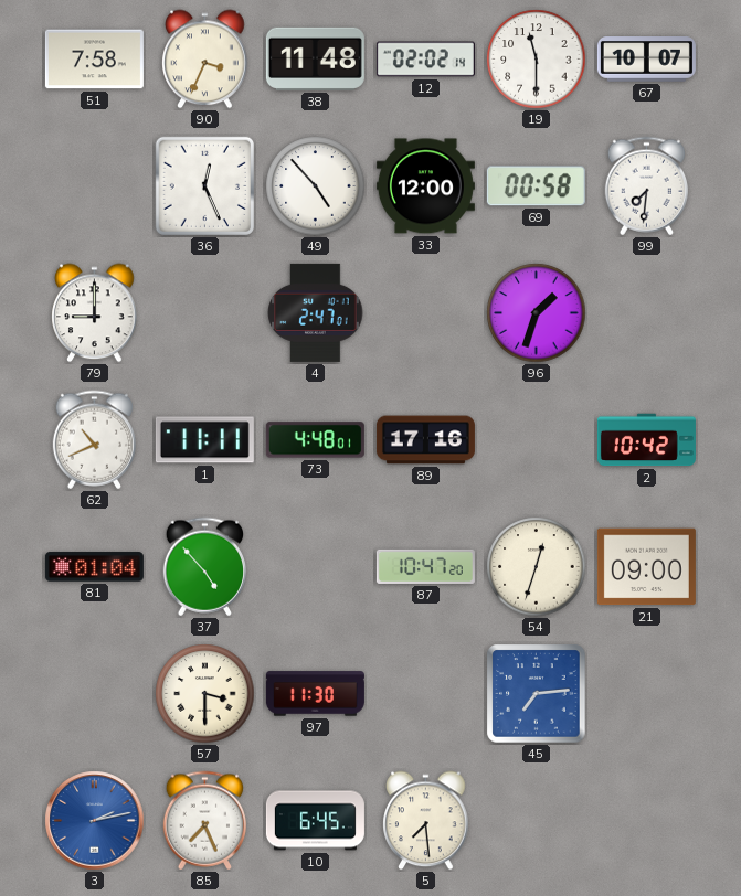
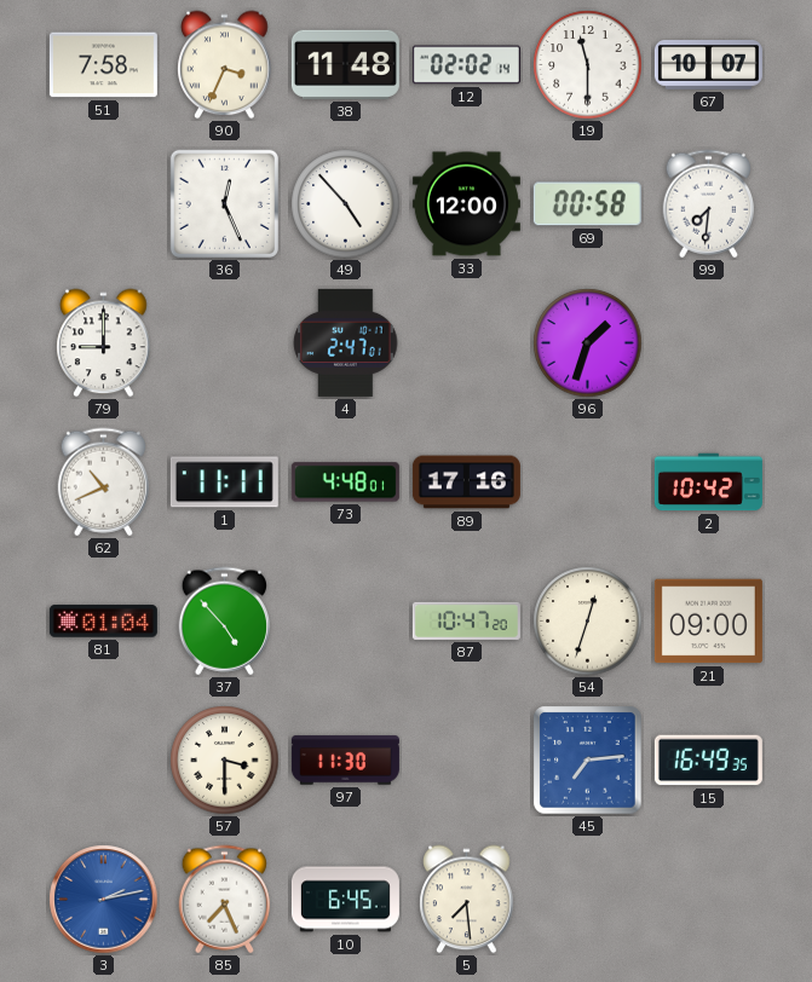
15: none -> 16:49 (708, 761)
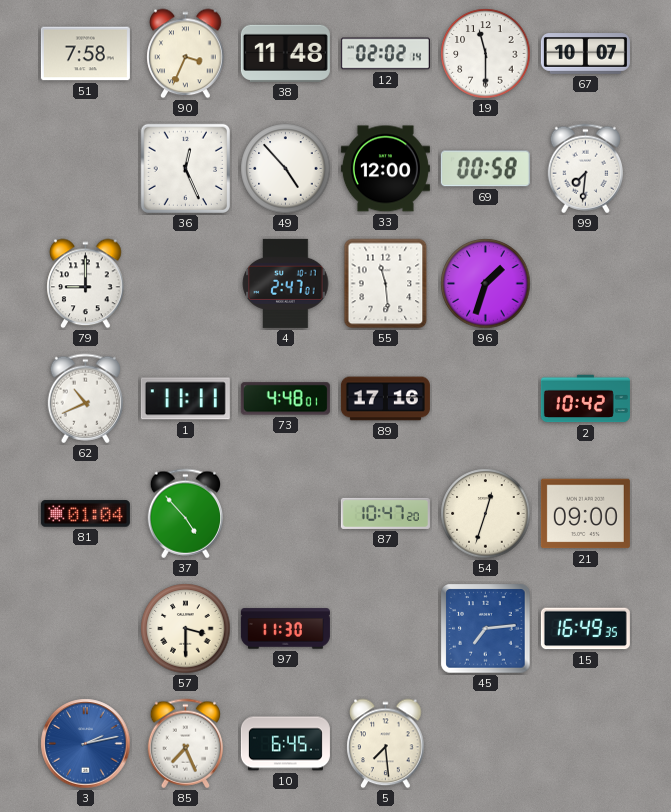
55: none -> 11:29 (386, 284)
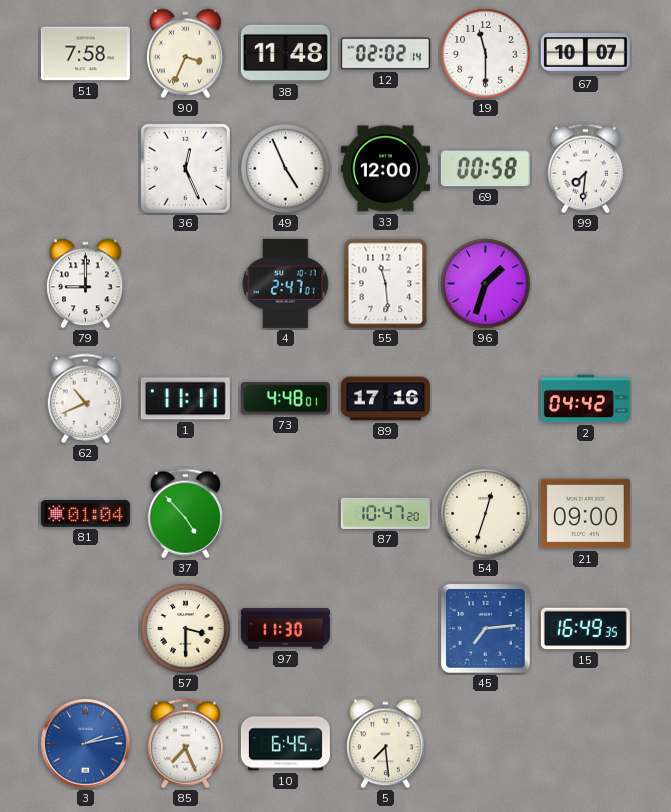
49: 4:53 -> 4:56 (286, 169)
2: 10:42 -> 04:42 (585, 399)
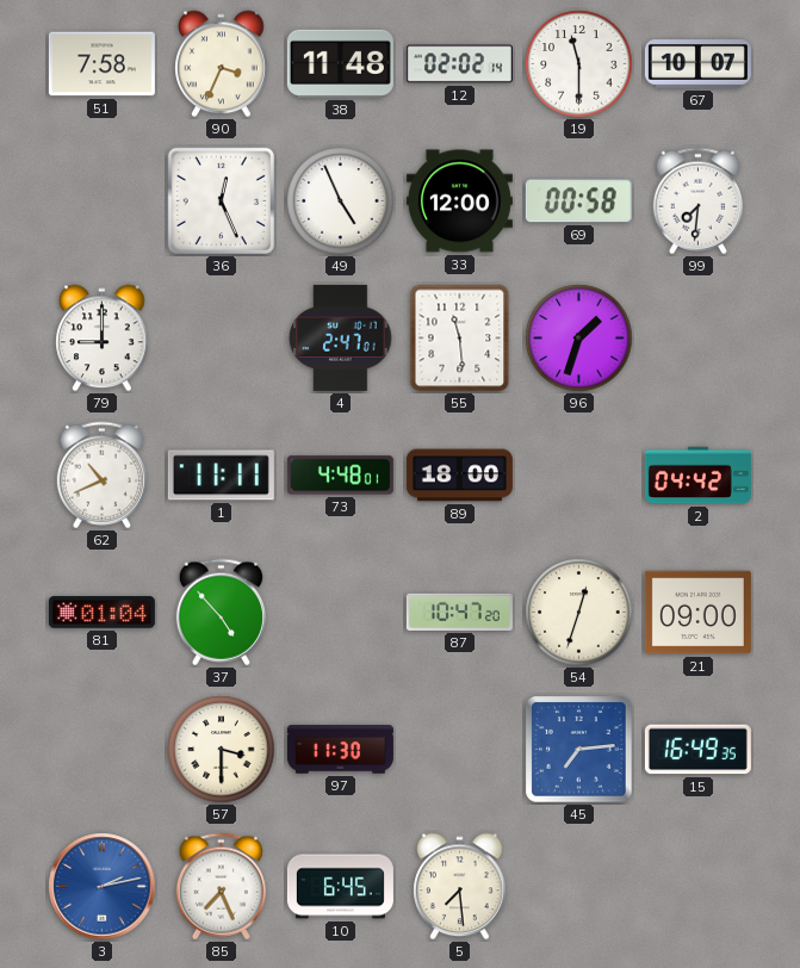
89: 17:16 -> 18:00 (459, 476)
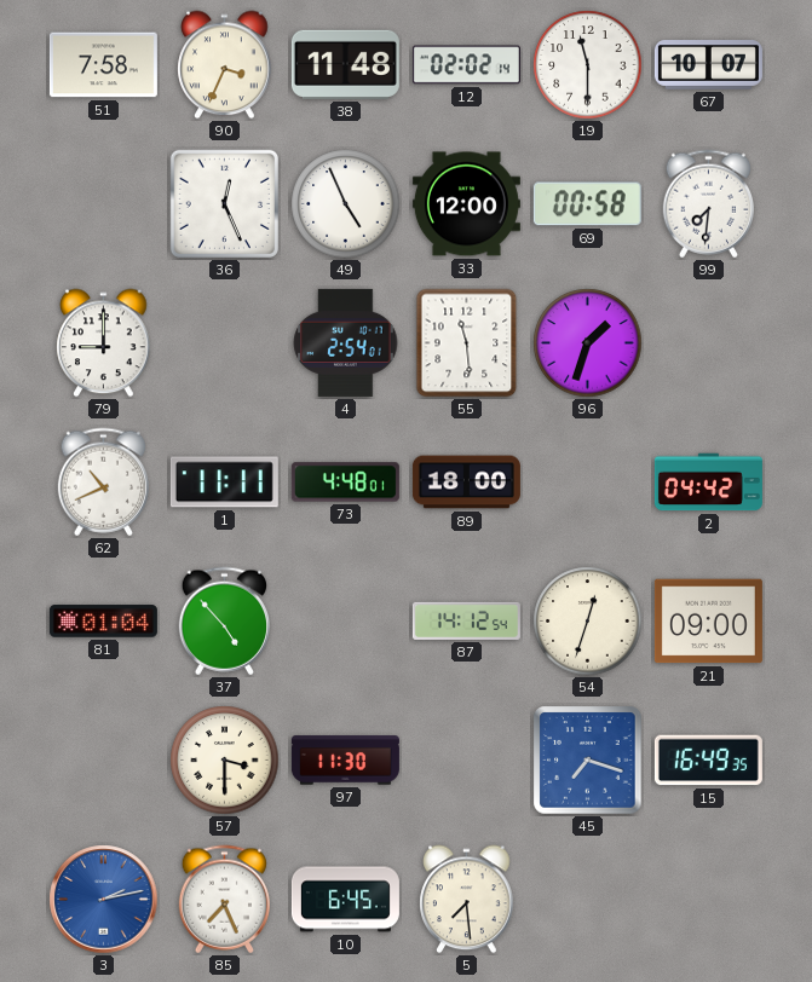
4: 2:47 -> 2:54 (346, 342)
87: 10:47 -> 14:12 (466, 620)
45: 7:14 -> 7:18 (588, 761)
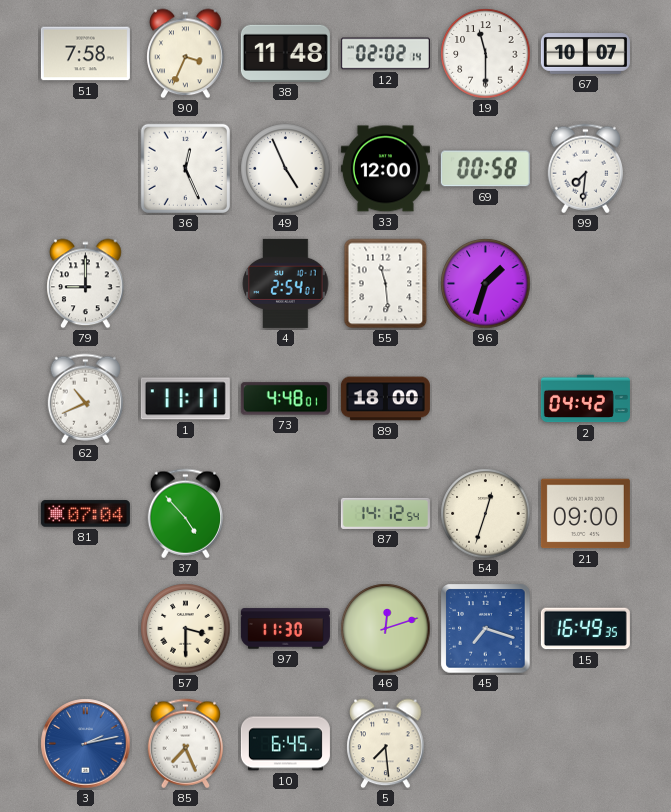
81: 01:04 -> 07:04 (85, 514)
46: none -> 12:12 (386, 629)
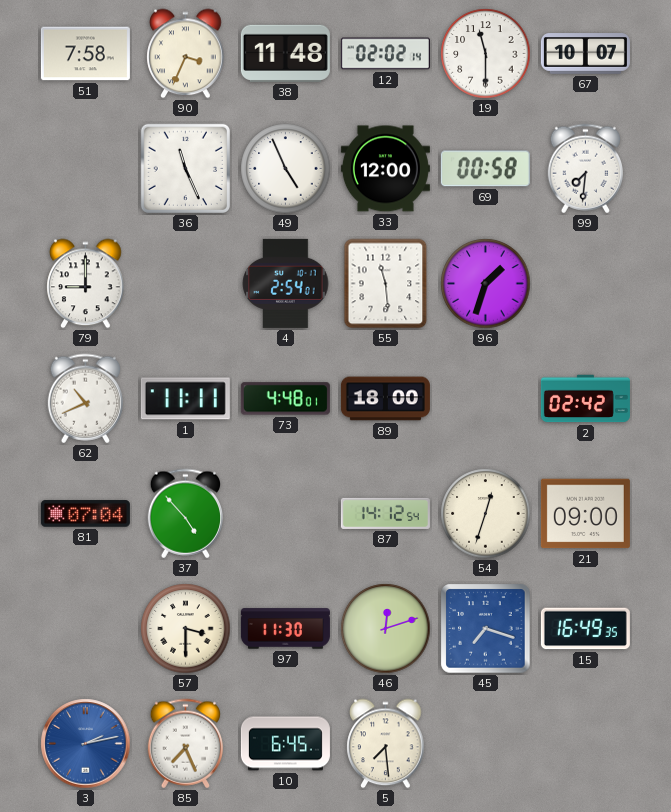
36: 12:26 -> 11:26 (185, 168)
2: 04:42 -> 02:42 (585, 399)
